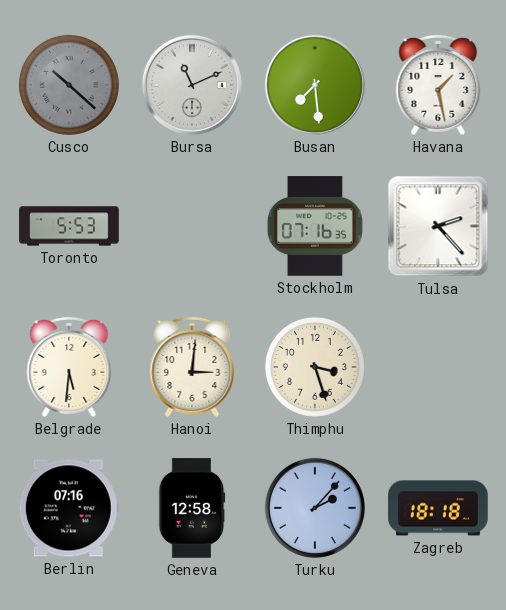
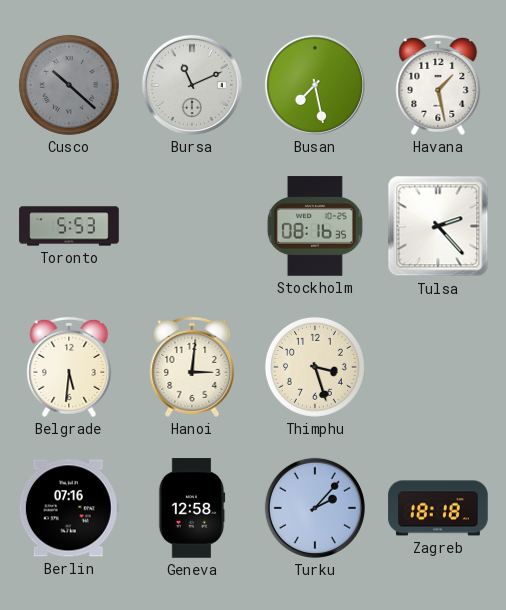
Busan: 7:29 -> 7:28 (315, 85)
Stockholm: 07:16 -> 08:16 (315, 226)
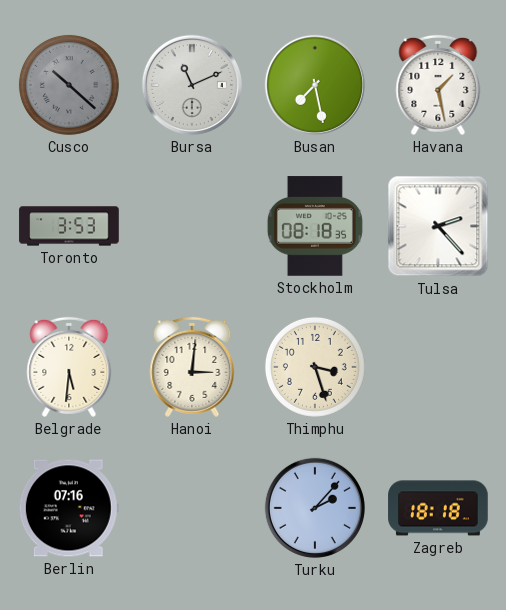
Toronto: 5:53 -> 3:53 (69, 226)
Stockholm: 08:16 -> 08:18 (315, 226)
Geneva: 12:58 -> none (192, 508)
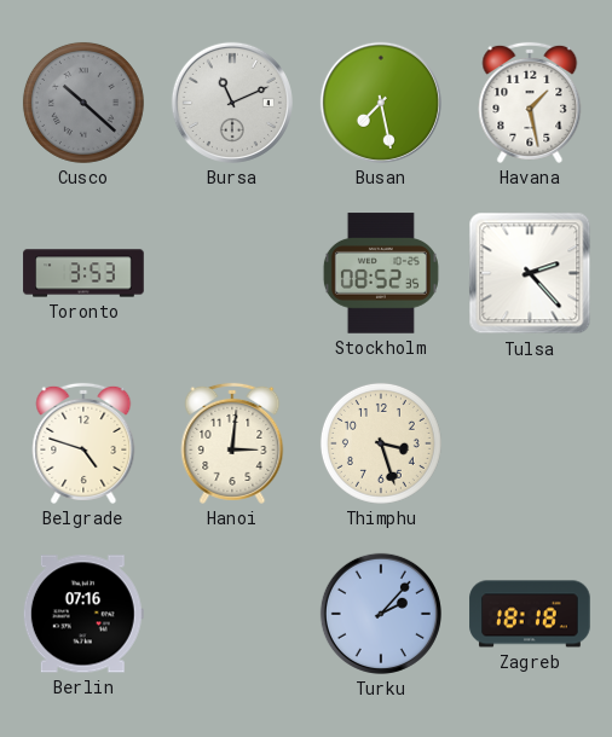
Stockholm: 08:18 -> 08:52 (381, 273)
Belgrade: 5:31 -> 4:48 (83, 443)
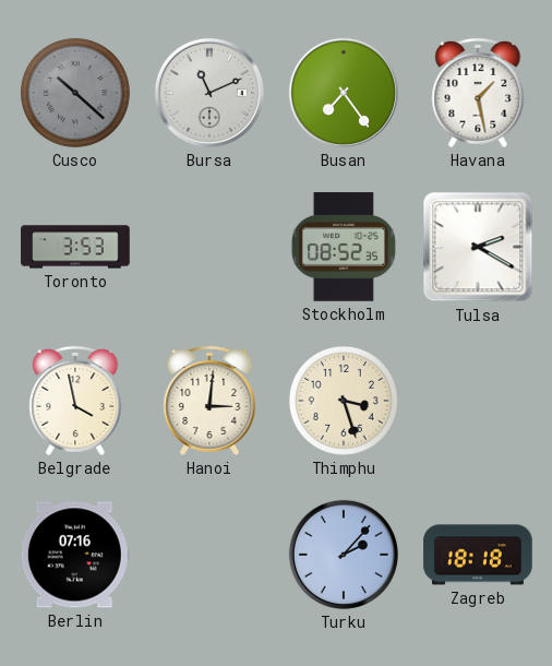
Busan: 7:28 -> 7:24 (344, 93)
Tulsa: 2:23 -> 2:20 (478, 247)
Belgrade: 4:48 -> 3:58 (75, 401)
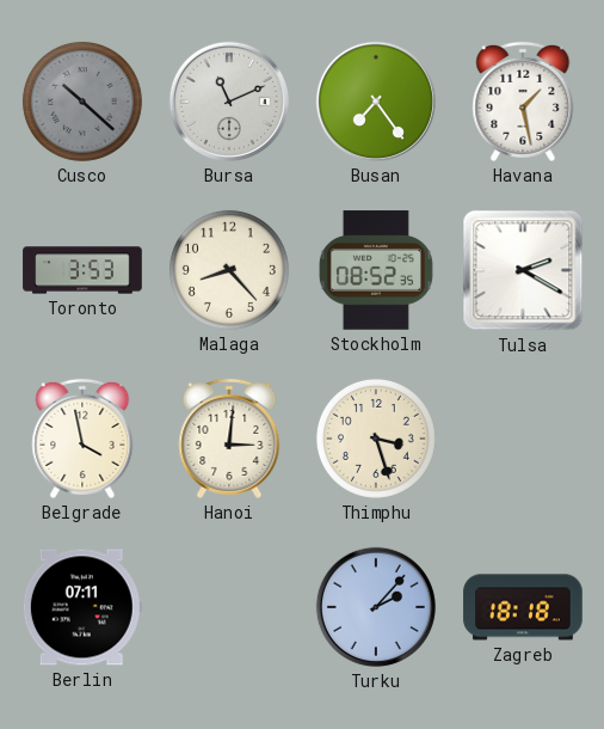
Malaga: none -> 8:23 (229, 270)
Berlin: 07:16 -> 07:11 (82, 607)
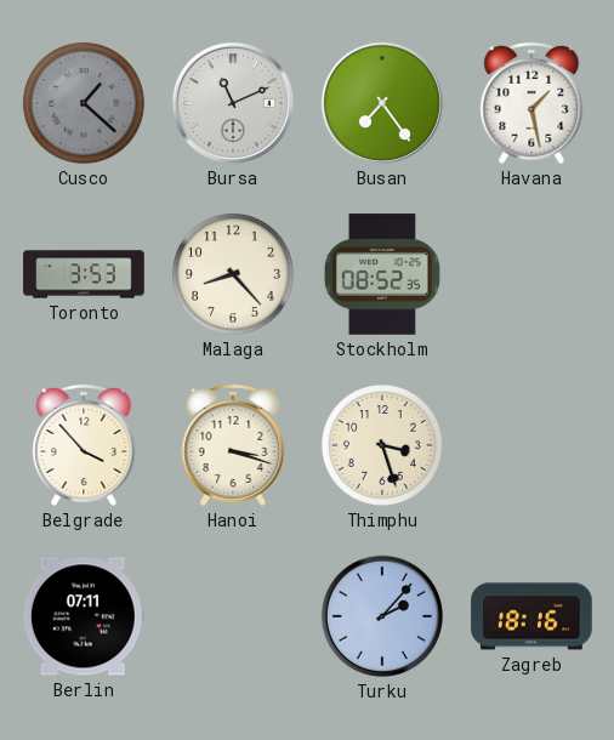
Cusco: 10:22 -> 1:22 (84, 103)
Tulsa: 2:20 -> none (523, 270)
Belgrade: 3:58 -> 3:53 (84, 445)
Hanoi: 3:01 -> 3:18 (233, 445)
Zagreb: 18:18 -> 18:16 (531, 616)
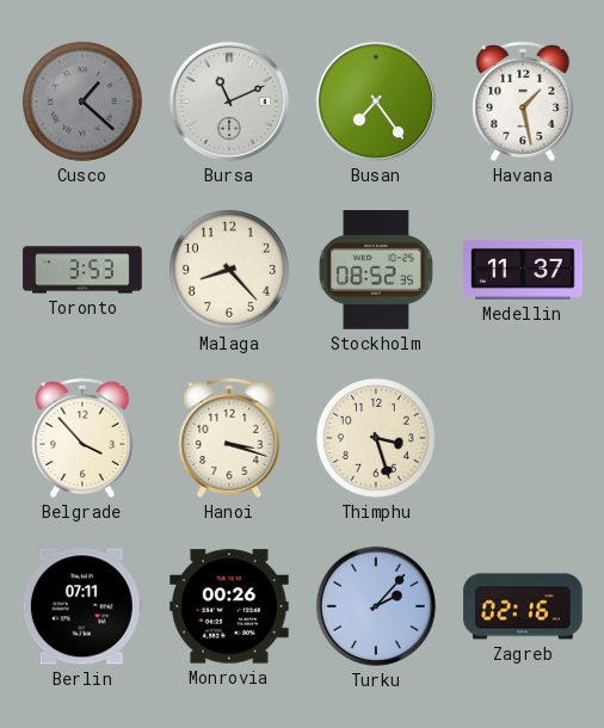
Medellin: none -> 11:37 (523, 270)
Monrovia: none -> 00:26 (229, 606)
Zagreb: 18:16 -> 02:16 (523, 606)
